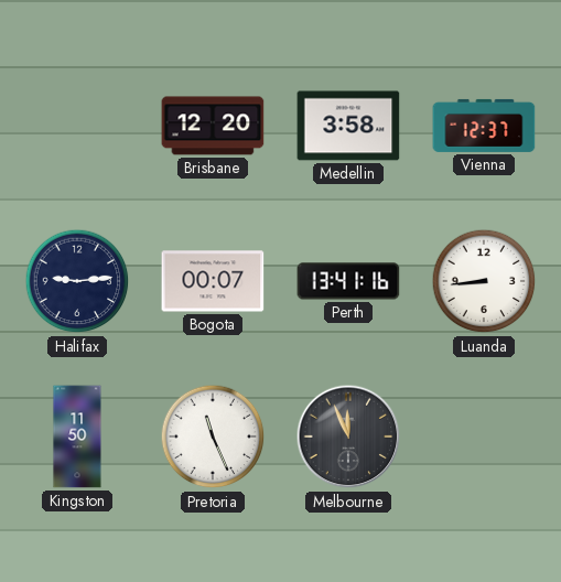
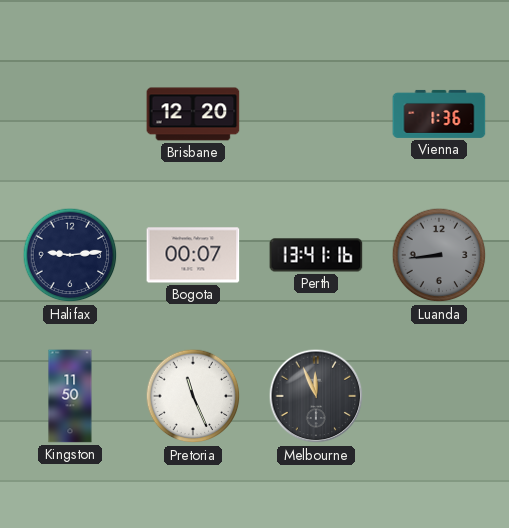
Medellin: 3:58 -> none (348, 126)
Vienna: 12:37 -> 1:36 (439, 114)
Luanda dial: white -> grey (439, 255)
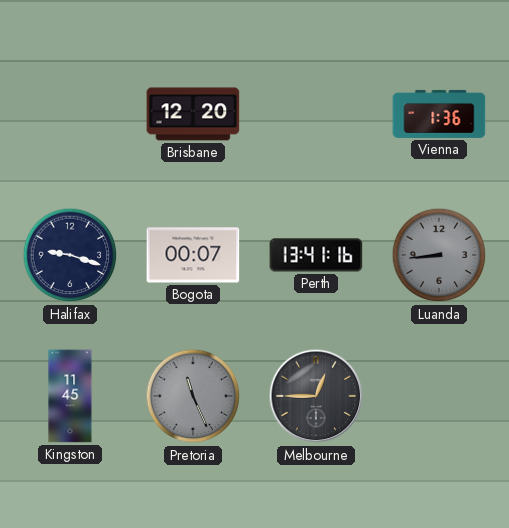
Halifax: 9:14 -> 9:18 (70, 255)
Kingston: 11:50 -> 11:45 (70, 396)
Pretoria dial: white -> grey (193, 396)
Melbourne: 11:56 -> 12:45 (316, 396)
